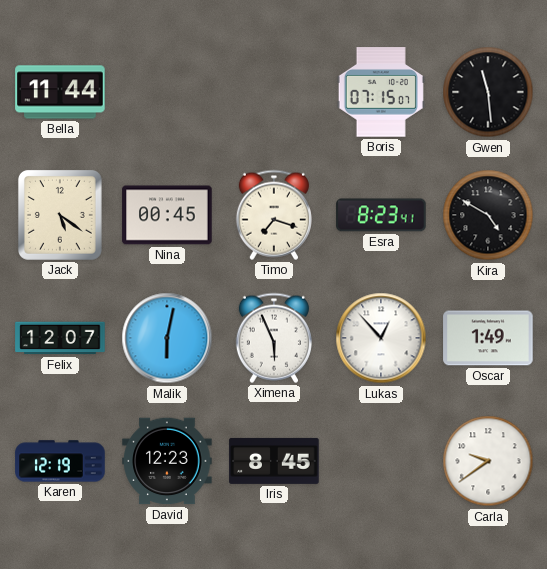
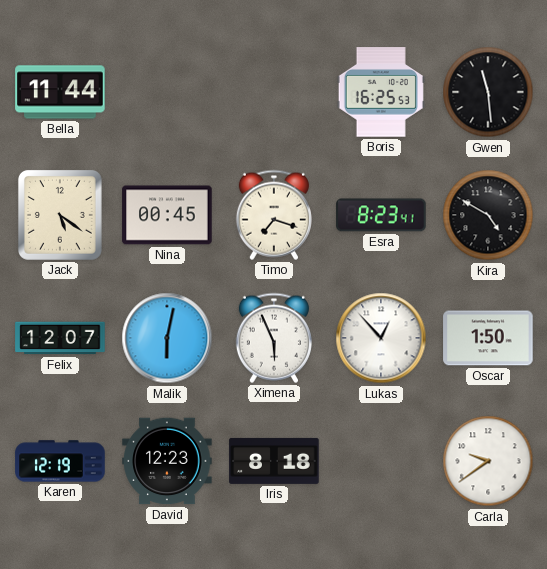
Boris: 07:15 -> 16:25 (381, 92)
Oscar: 1:49 -> 1:50 (488, 338)
Iris: 8:45 -> 8:18 (274, 461)
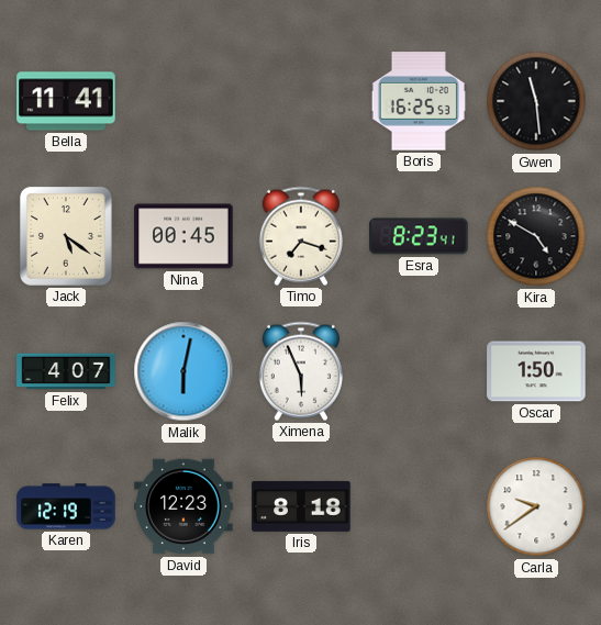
Bella: 11:44 -> 11:41 (66, 101)
Felix: 12:07 -> 4:07 (66, 371)
Lukas: 12:53 -> none (381, 338)
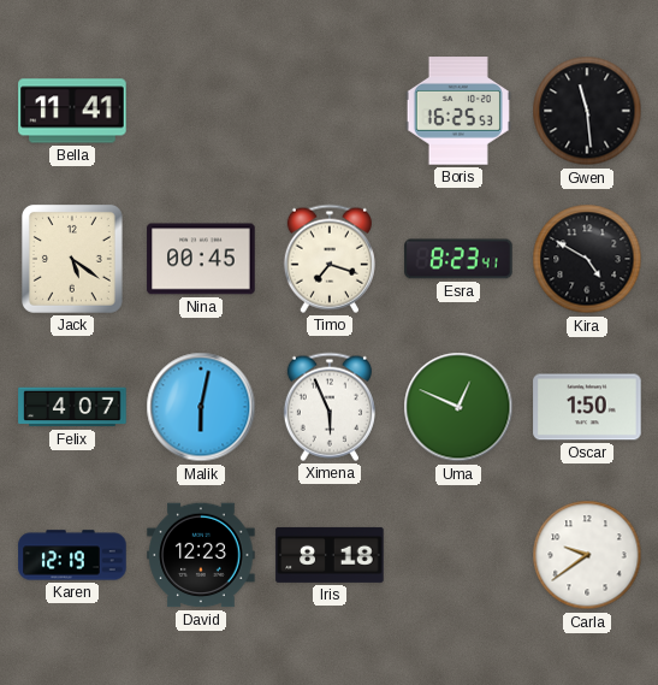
Uma: none -> 12:49 (458, 407)
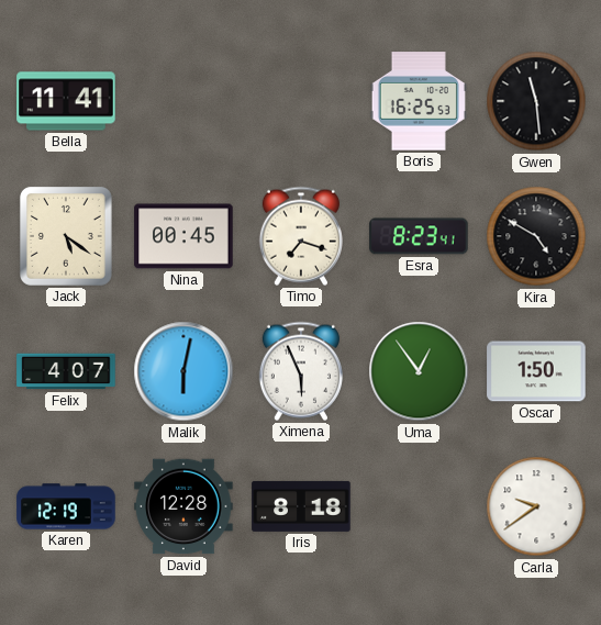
Uma: 12:49 -> 12:54 (419, 371)
David: 12:23 -> 12:28 (183, 506)
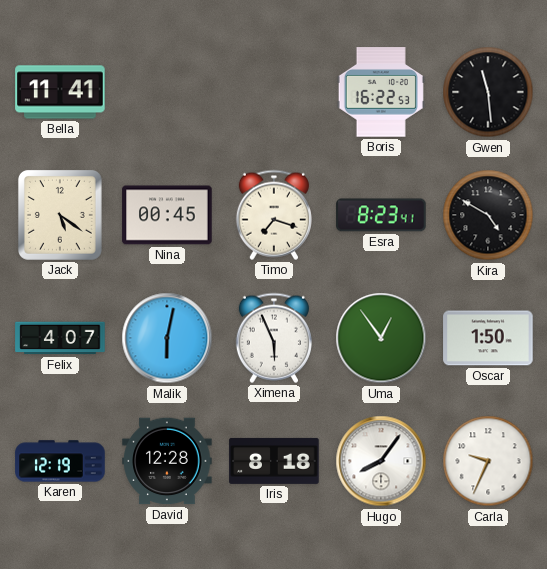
Boris: 16:25 -> 16:22 (381, 92)
Hugo: none -> 8:06 (381, 461)
Carla: 9:39 -> 9:34 (488, 461)
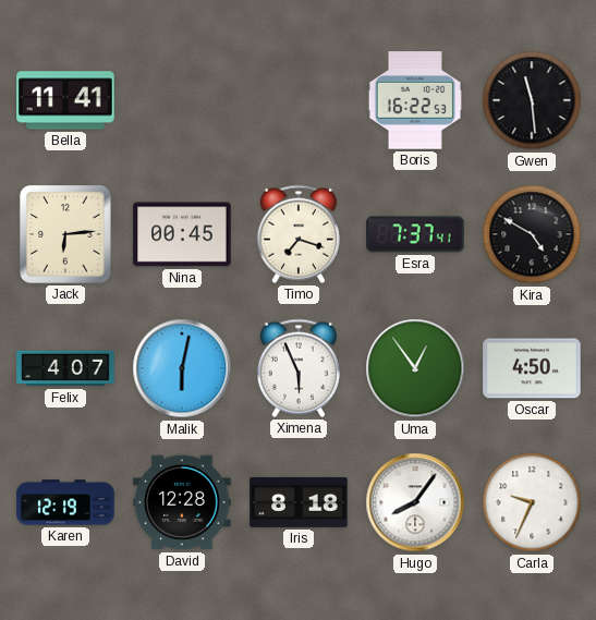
Jack: 5:21 -> 6:14 (65, 234)
Esra: 8:23 -> 7:37 (415, 234)
Oscar: 1:50 -> 4:50 (532, 368)
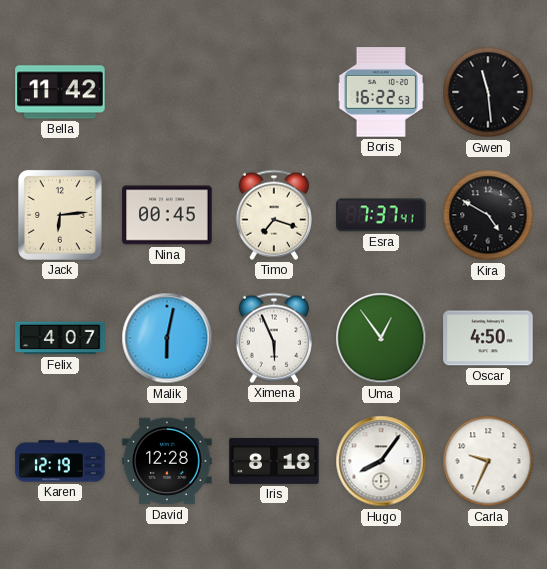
Bella: 11:41 -> 11:42 (60, 92)
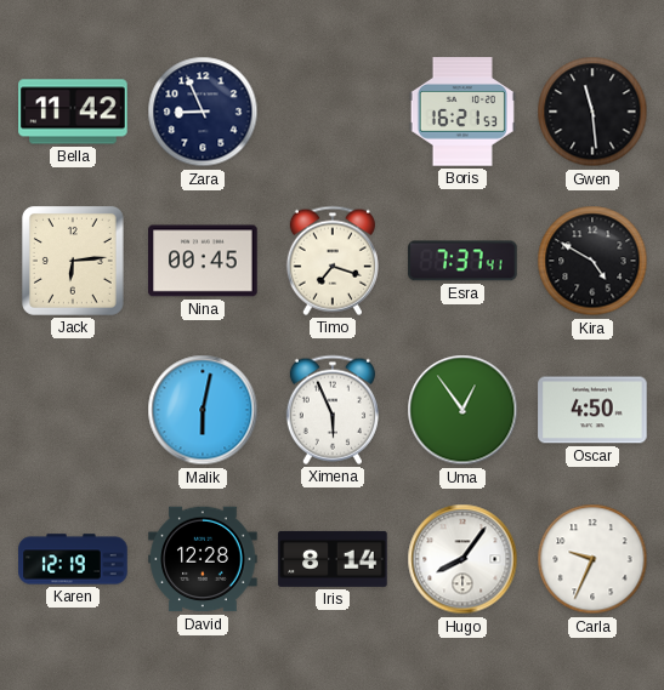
Zara: none -> 8:56 (203, 112)
Boris: 16:22 -> 16:21 (462, 112)
Felix: 4:07 -> none (60, 338)
Iris: 8:18 -> 8:14 (333, 559)
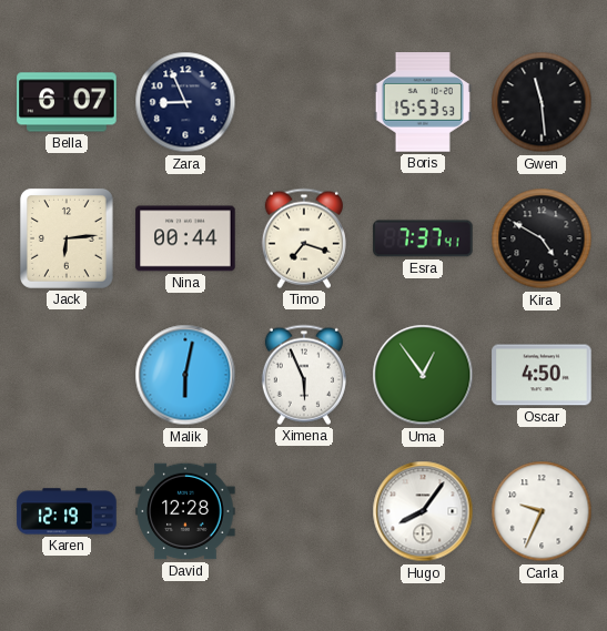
Bella: 11:42 -> 6:07 (67, 102)
Boris: 16:21 -> 15:53 (423, 102)
Nina: 00:45 -> 00:44 (185, 238)
Iris: 8:14 -> none (333, 559)
